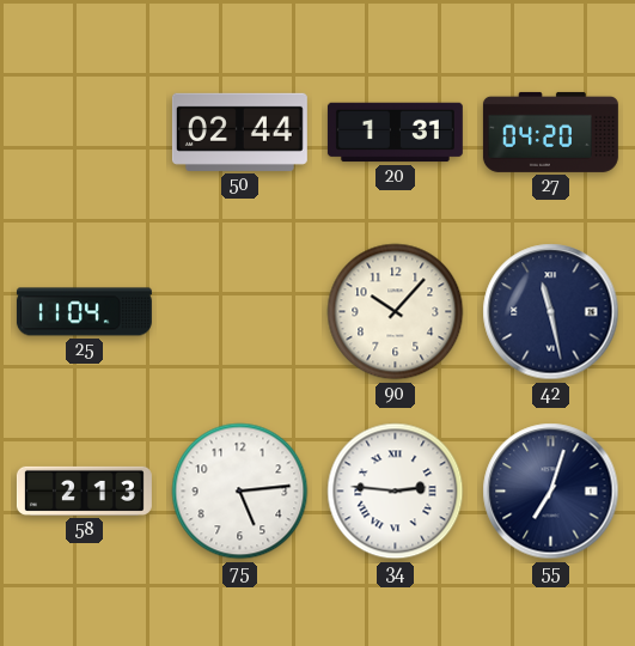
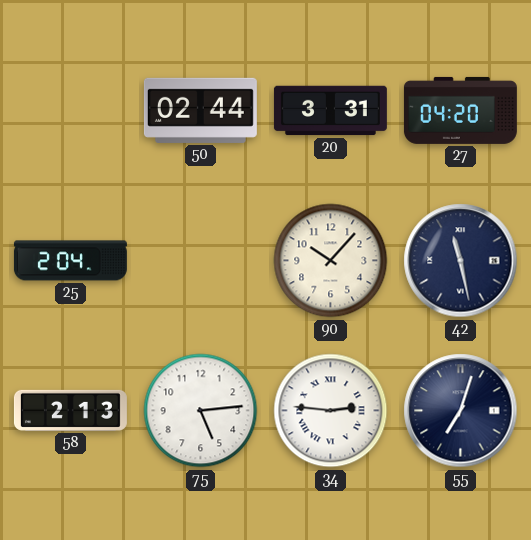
20: 1:31 -> 3:31 (330, 111)
25: 11:04 -> 2:04 (70, 261)
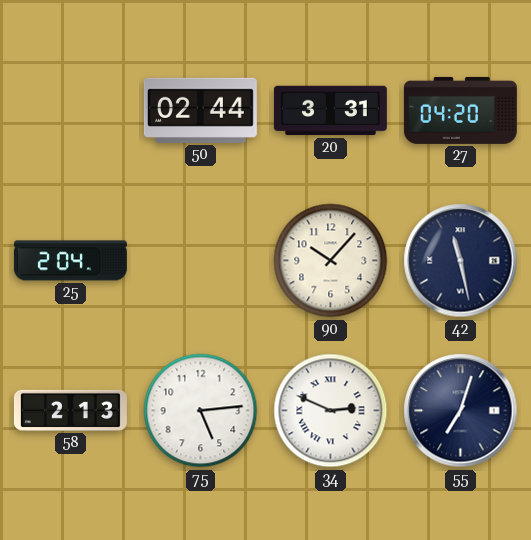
34: 2:46 -> 2:49 (331, 411)
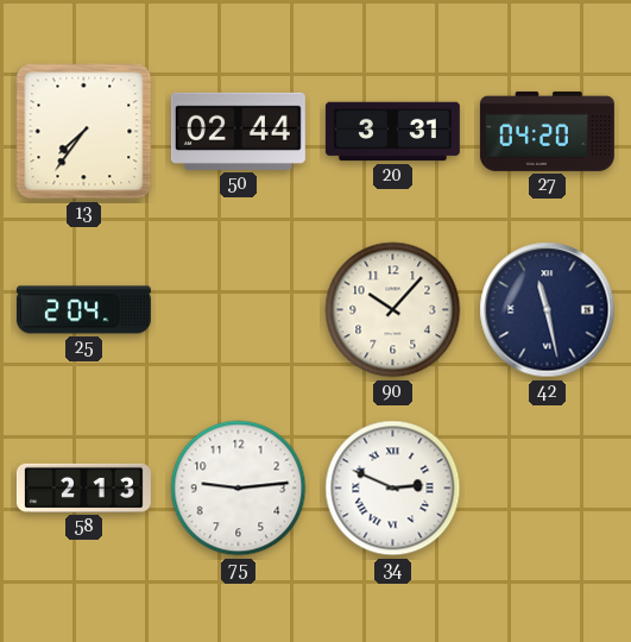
13: none -> 7:36 (84, 132)
75: 5:14 -> 9:14 (239, 489)
55: 7:03 -> none (461, 411)
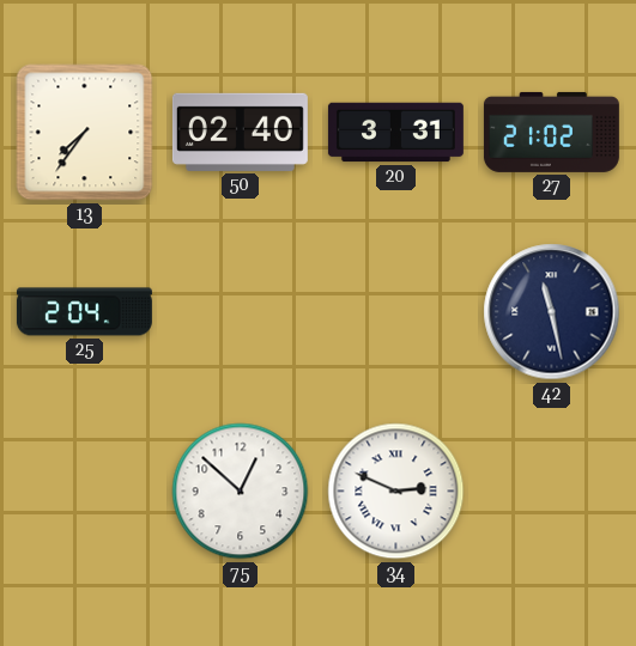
50: 02:44 -> 02:40 (240, 132)
27: 04:20 -> 21:02 (551, 132)
90: 10:07 -> none (393, 310)
58: 2:13 -> none (83, 487)
75: 9:14 -> 12:52 (241, 492)
